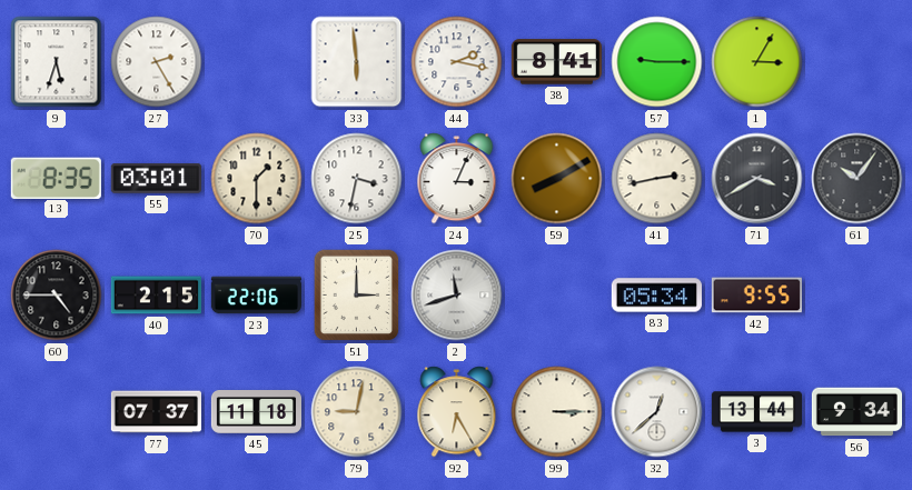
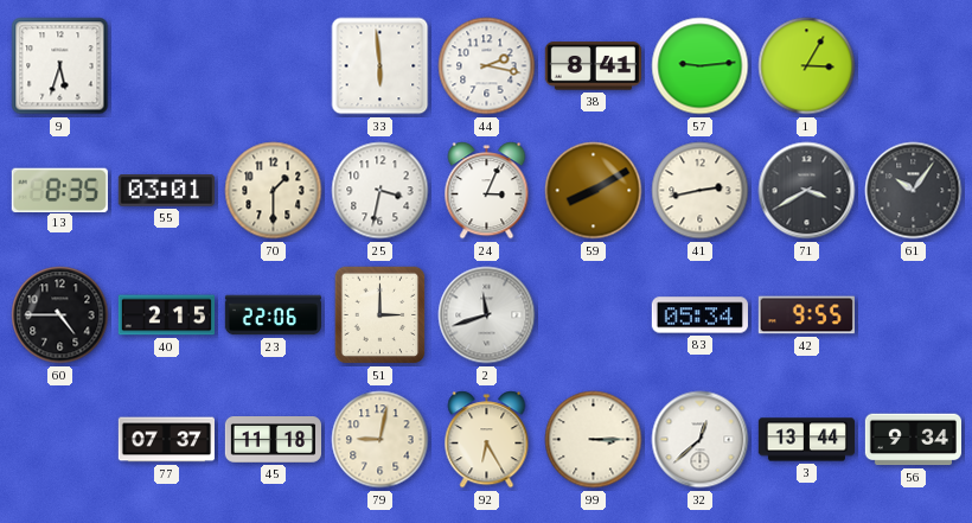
27: 2:25 -> none (157, 62)
57: 9:15 -> 9:14 (701, 66)
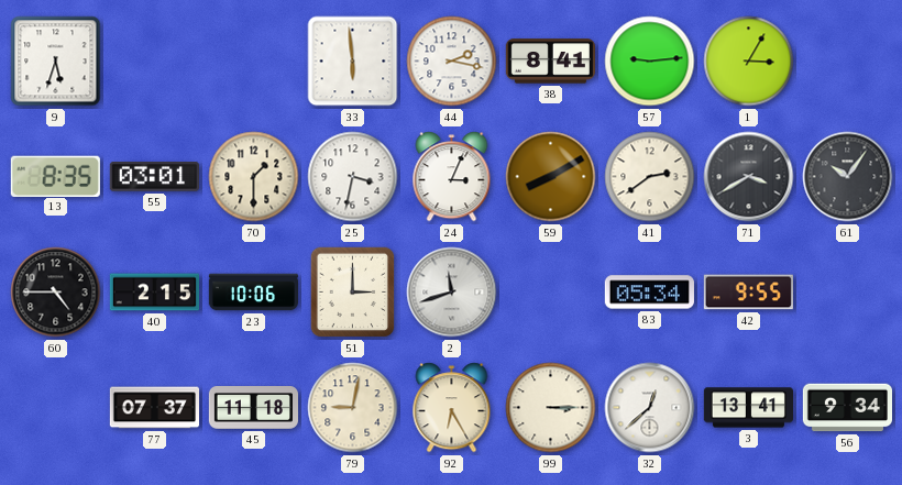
41: 2:43 -> 2:39 (650, 177)
23: 22:06 -> 10:06 (253, 293)
3: 13:44 -> 13:41 (748, 408)
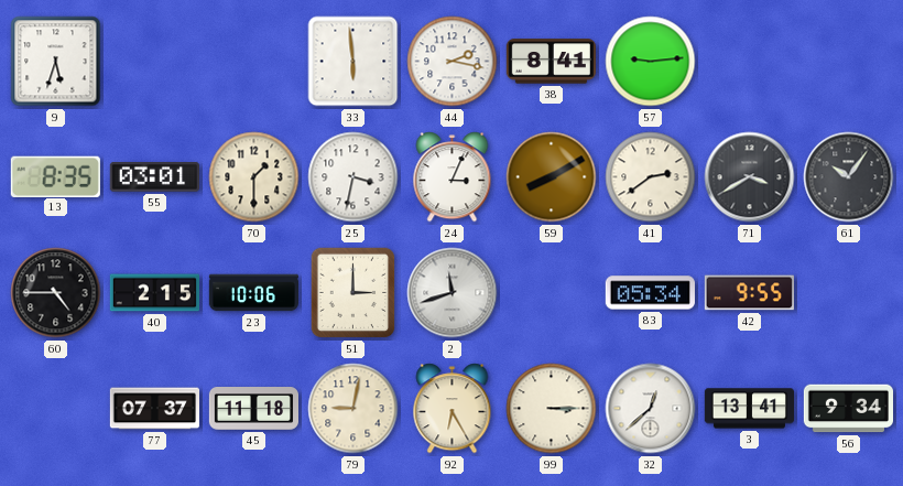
1: 3:05 -> none (749, 62)
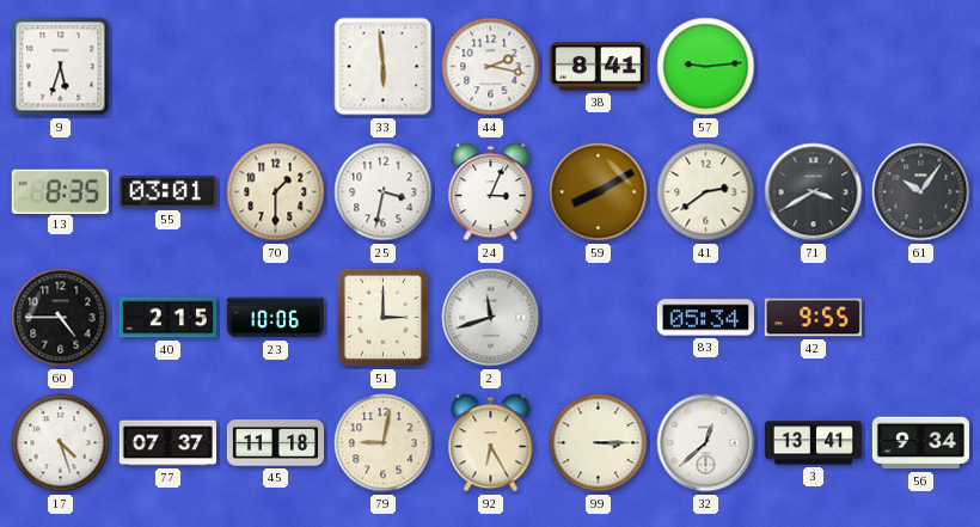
17: none -> 4:27 (61, 443)
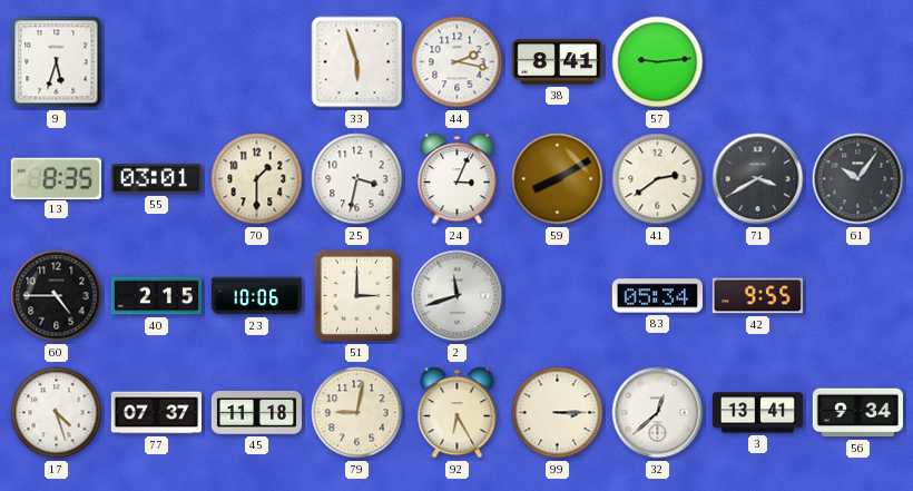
33: 5:59 -> 5:57 (357, 62)
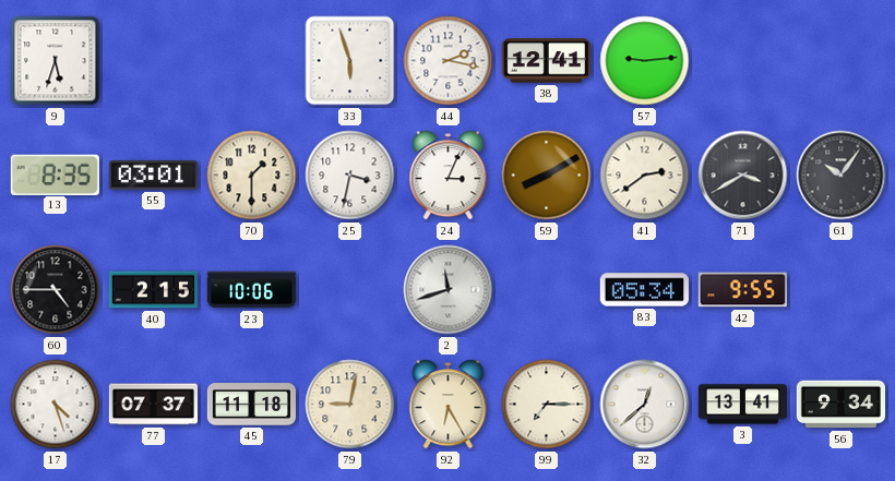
38: 8:41 -> 12:41 (546, 61)
51: 3:00 -> none (357, 296)
99: 3:15 -> 7:15 (547, 405)
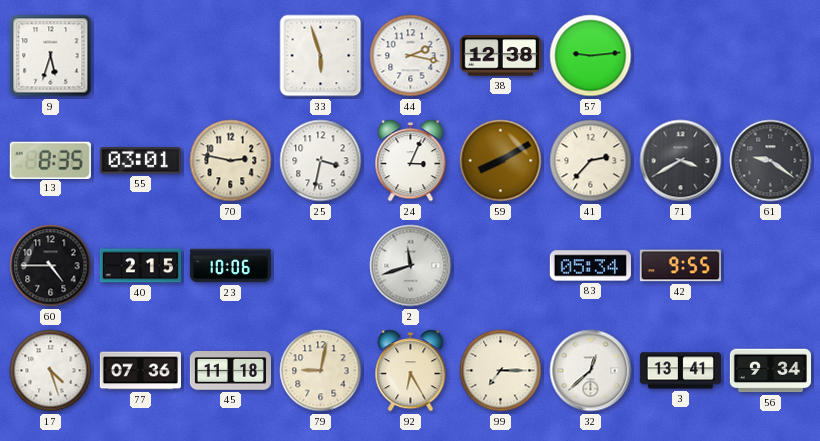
38: 12:41 -> 12:38 (500, 56)
70: 1:30 -> 2:47 (231, 161)
41: 2:39 -> 2:37 (591, 161)
61: 10:06 -> 9:21 (771, 161)
77: 07:37 -> 07:36 (140, 371)
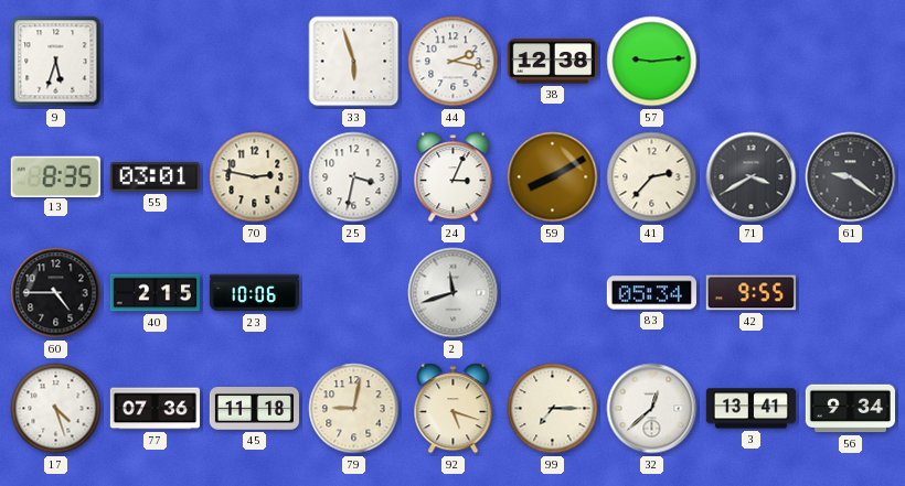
92: 6:25 -> 5:18 (454, 409)
